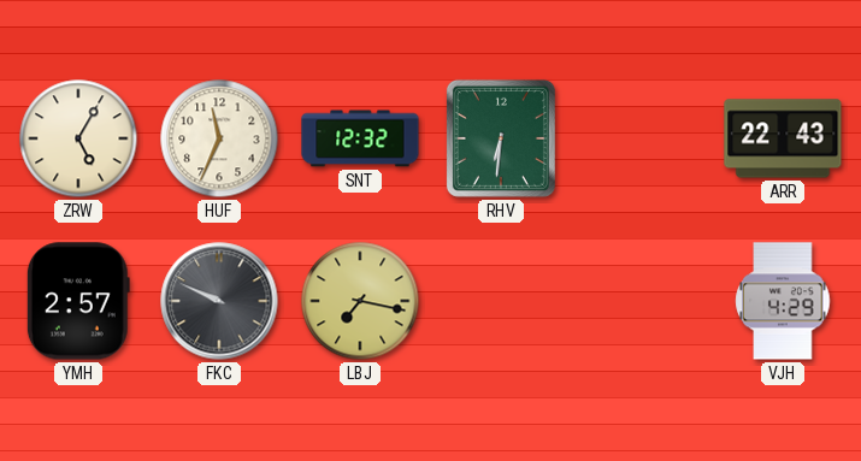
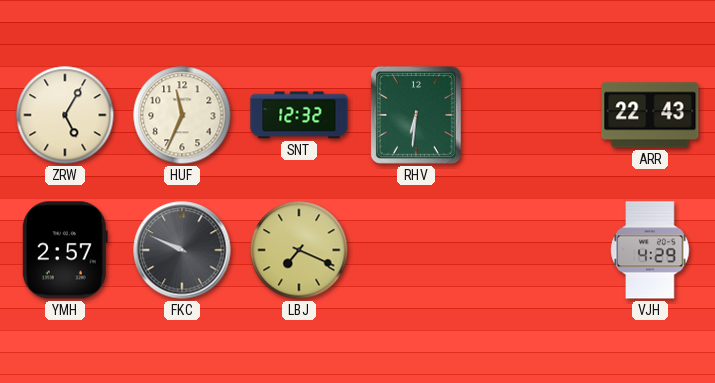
LBJ: 7:17 -> 7:19 (299, 250)
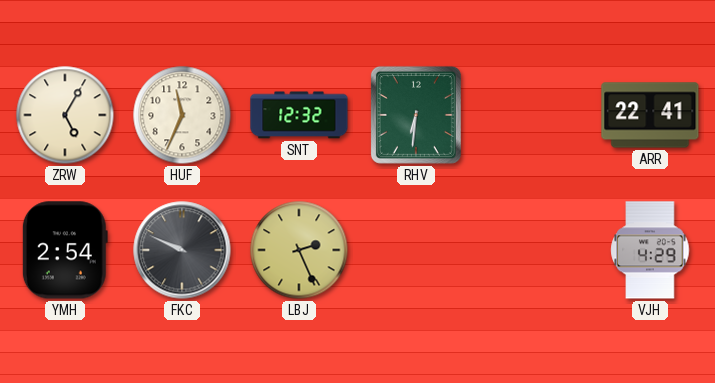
ARR: 22:43 -> 22:41 (650, 115)
YMH: 2:57 -> 2:54 (65, 250)
LBJ: 7:19 -> 2:26 (299, 250)
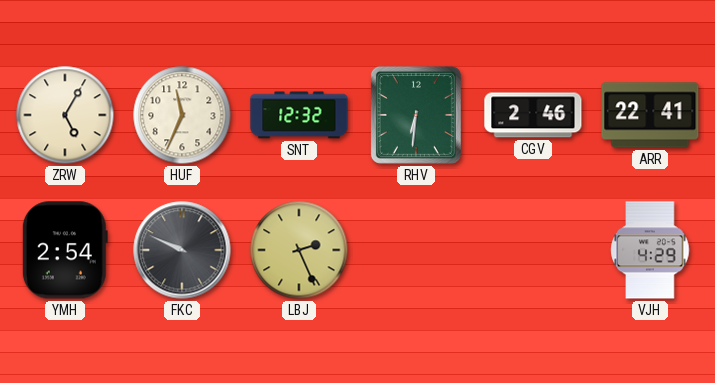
CGV: none -> 2:46 (533, 115)
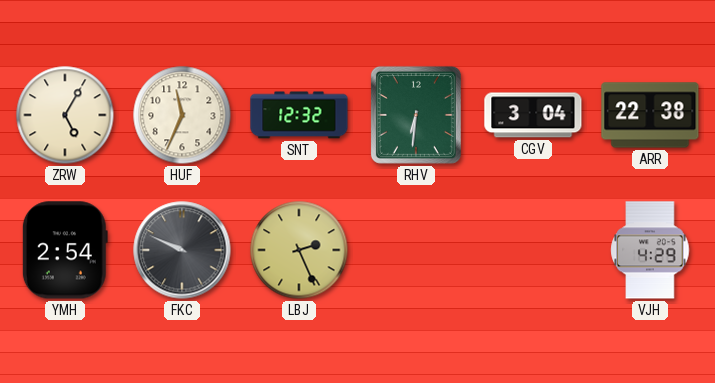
CGV: 2:46 -> 3:04 (533, 115)
ARR: 22:41 -> 22:38 (650, 115)
